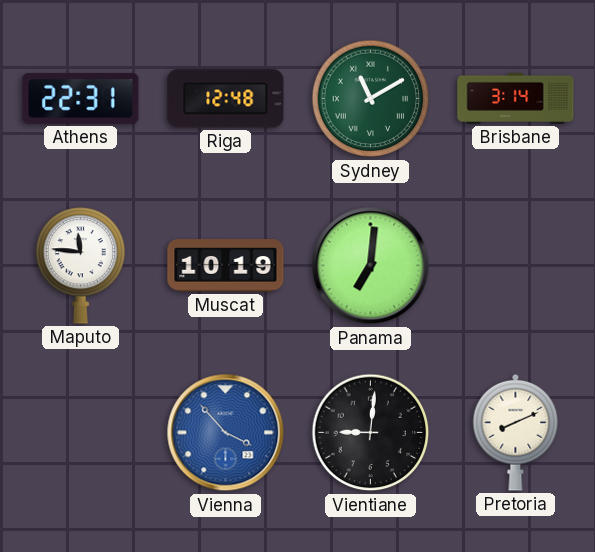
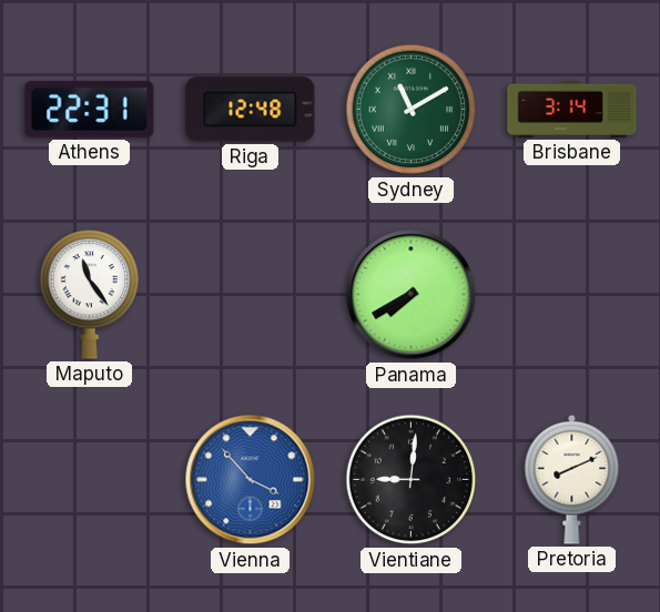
Maputo: 11:46 -> 11:24 (90, 295)
Muscat: 10:19 -> none (226, 266)
Panama: 7:01 -> 7:40 (412, 295)
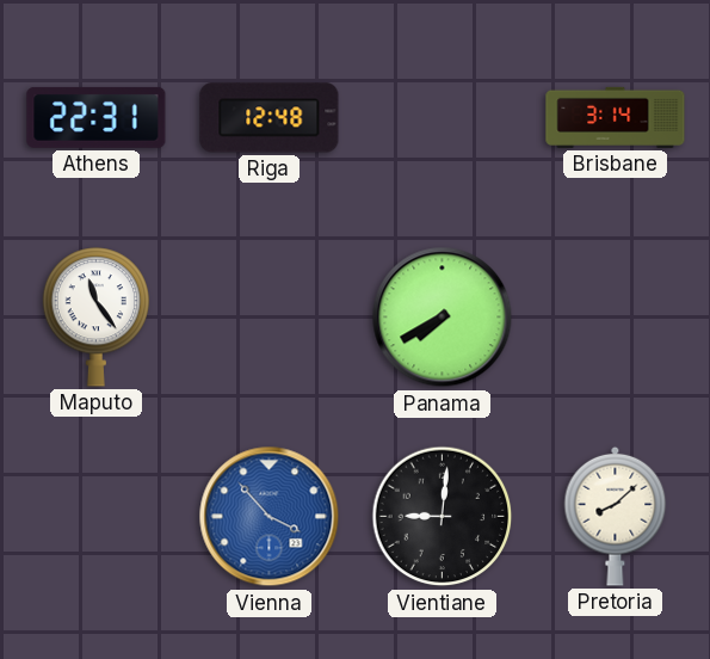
Sydney: 11:10 -> none (412, 110)
Pretoria: 8:11 -> 8:08 (616, 516)
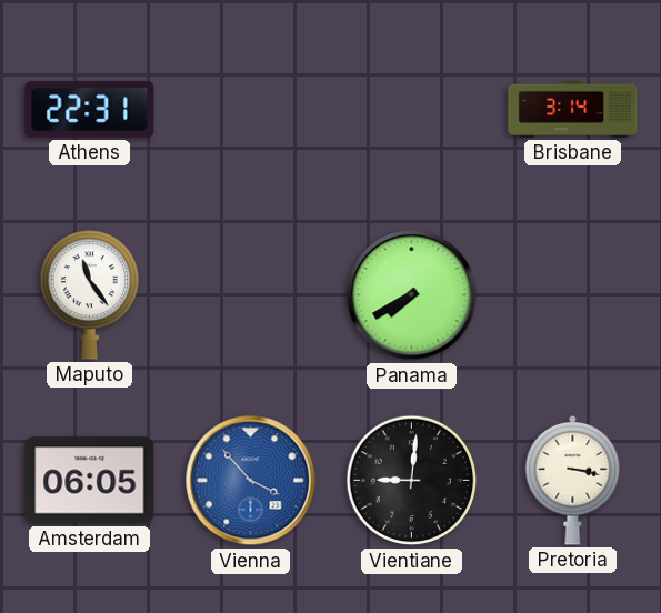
Riga: 12:48 -> none (270, 118)
Amsterdam: none -> 06:05 (90, 481)
Pretoria: 8:08 -> 3:17 (573, 480)
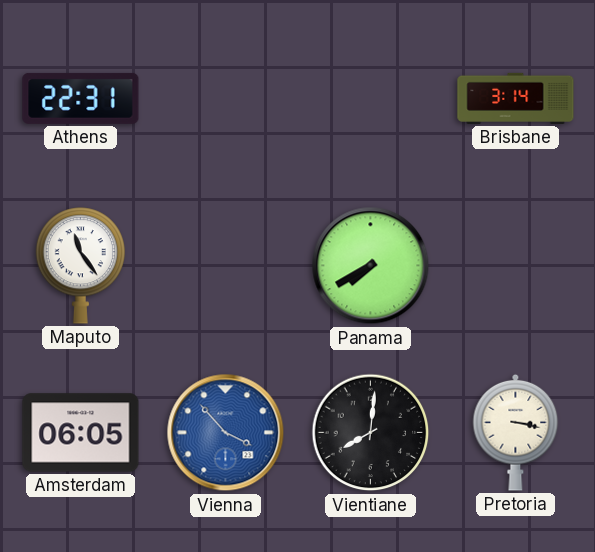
Vientiane: 9:01 -> 8:01 (371, 433)
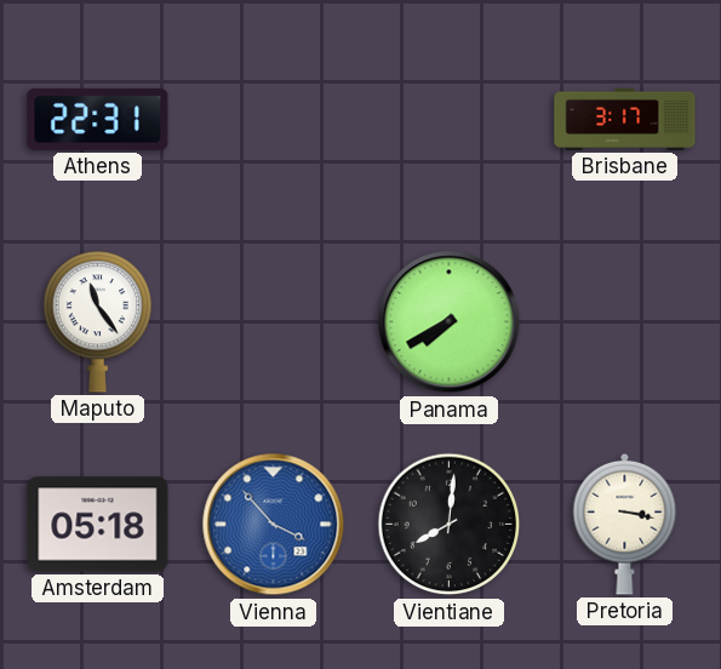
Brisbane: 3:14 -> 3:17 (625, 119)
Amsterdam: 06:05 -> 05:18 (98, 525)
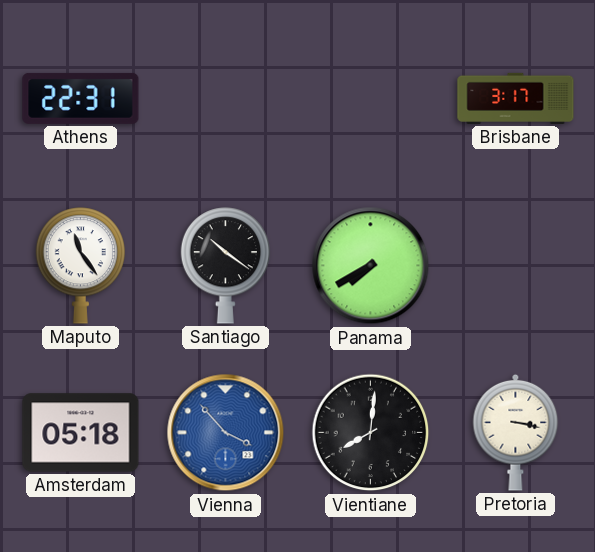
Santiago: none -> 10:21 (226, 266)
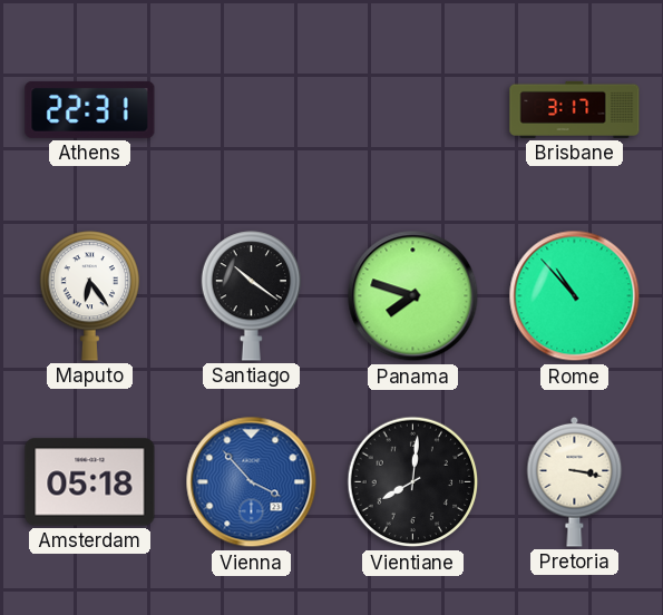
Maputo: 11:24 -> 6:24 (90, 296)
Panama: 7:40 -> 7:48 (413, 296)
Rome: none -> 10:53 (575, 296)
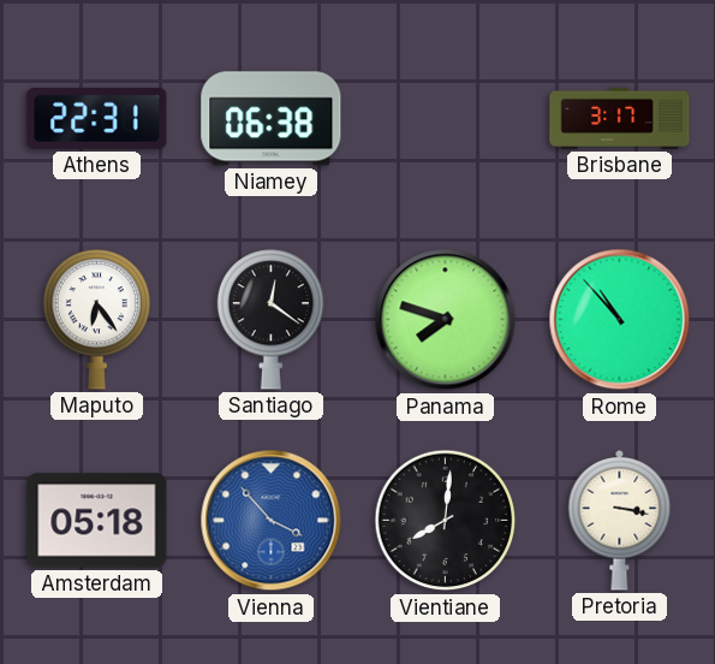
Niamey: none -> 06:38 (272, 119)
Santiago: 10:21 -> 12:21 (272, 320)
